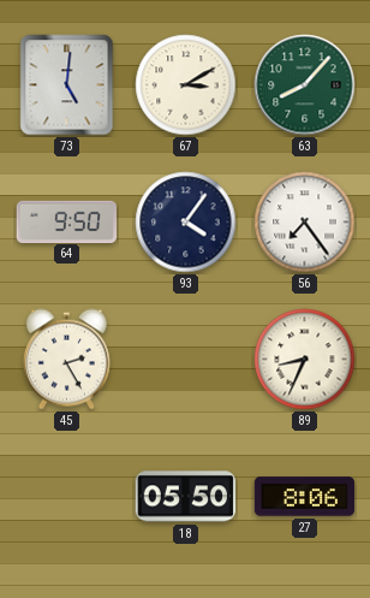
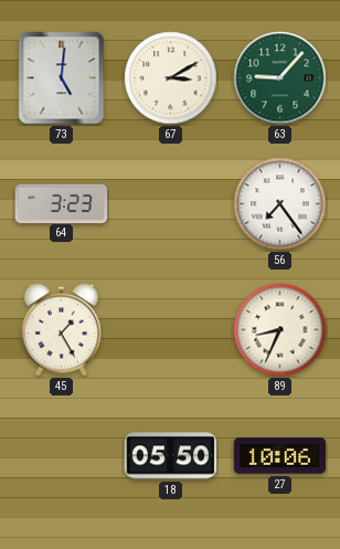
63: 8:07 -> 9:07 (280, 78)
64: 9:50 -> 3:23 (62, 203)
93: 4:06 -> none (186, 223)
45: 2:25 -> 1:25 (61, 330)
27: 8:06 -> 10:06 (280, 456)
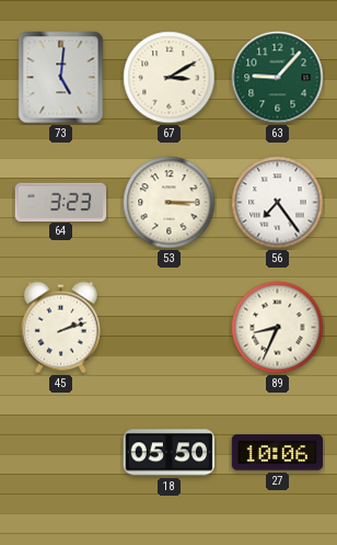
53: none -> 3:15 (170, 203)
45: 1:25 -> 2:12 (60, 328)
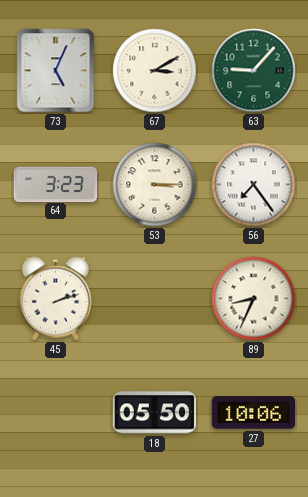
73: 5:01 -> 5:04 (56, 71)
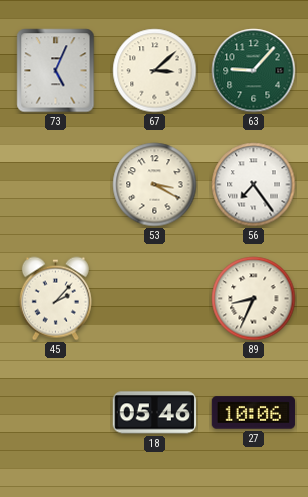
67: 3:10 -> 3:08 (155, 71)
64: 3:23 -> none (56, 184)
53: 3:15 -> 3:20 (155, 185)
45: 2:12 -> 2:07 (55, 299)
18: 05:50 -> 05:46 (155, 413)
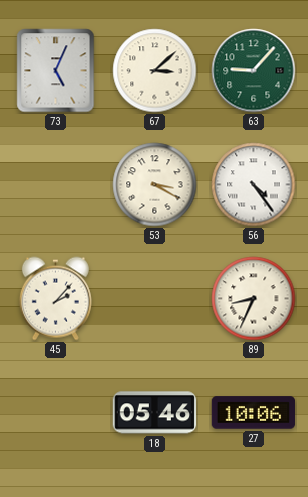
56: 7:24 -> 4:24 (254, 185)
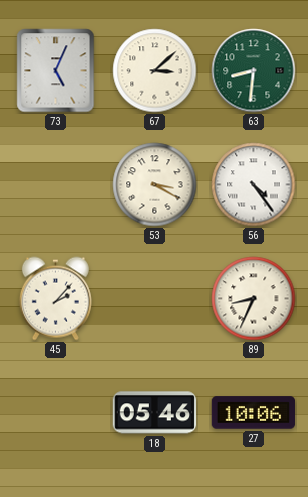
63: 9:07 -> 8:31 (254, 71)
